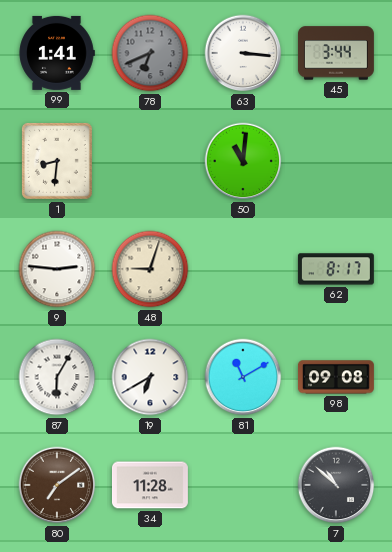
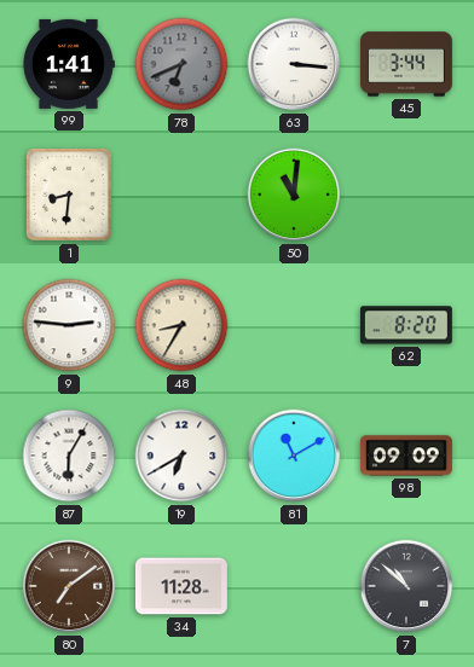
48: 9:03 -> 8:35 (181, 325)
62: 8:17 -> 8:20 (406, 325)
98: 09:08 -> 09:09 (406, 456)
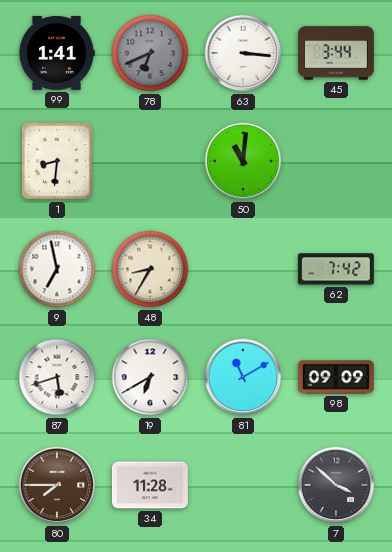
9: 2:46 -> 6:58 (57, 269)
62: 8:20 -> 7:42 (336, 269)
87: 6:05 -> 5:42 (57, 377)
80: 7:09 -> 7:45 (57, 485)
7: 10:52 -> 3:52 (336, 485)
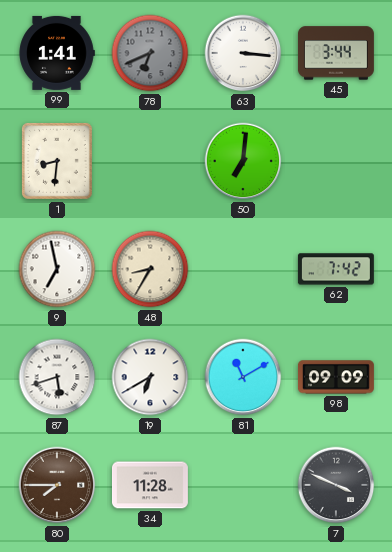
50: 11:01 -> 7:01 (243, 161)
7: 3:52 -> 3:49 (336, 485)
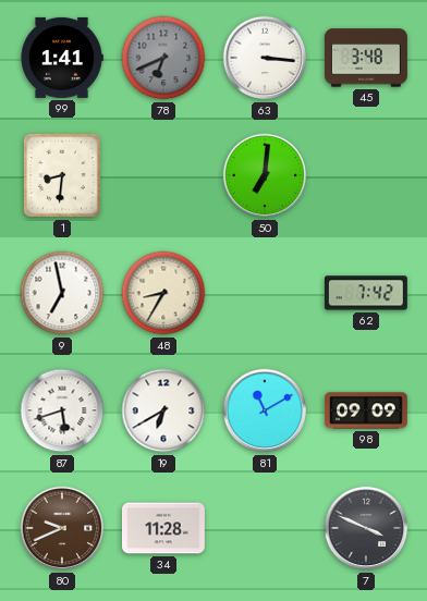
45: 3:44 -> 3:48 (366, 58)
80: 7:45 -> 9:41 (62, 528)
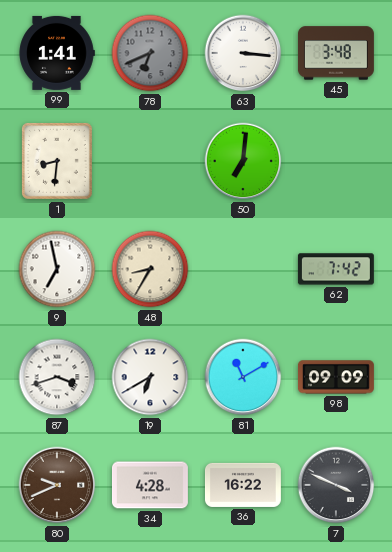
87: 5:42 -> 3:42 (57, 377)
34: 11:28 -> 4:28 (150, 485)
36: none -> 16:22 (243, 485)
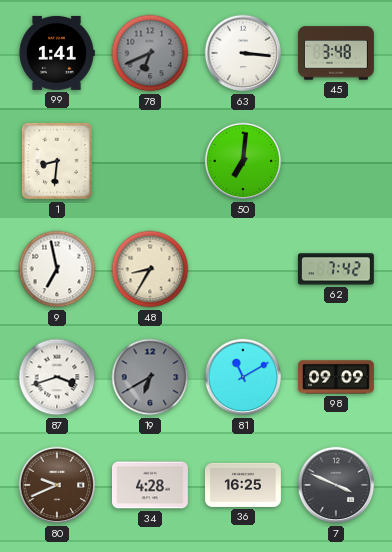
19 dial: white -> grey (150, 377)
36: 16:22 -> 16:25 (243, 485)
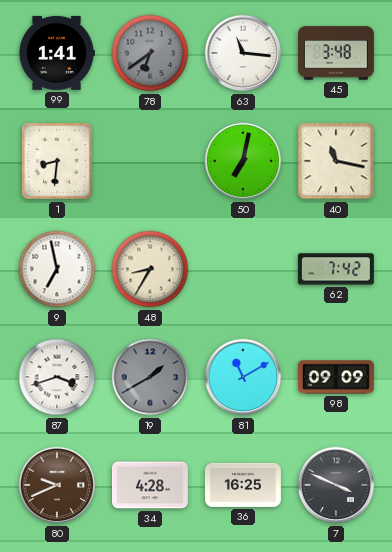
78: 6:41 -> 6:39 (150, 53)
63: 3:16 -> 11:16 (243, 53)
50: 7:01 -> 7:02 (243, 161)
40: none -> 11:17 (336, 161)
19: 6:40 -> 1:40 (150, 377)
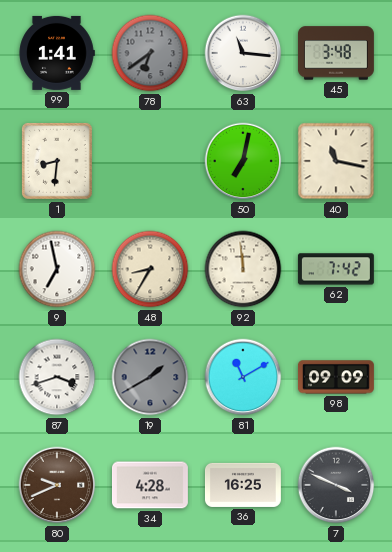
92: none -> 11:59 (243, 269)
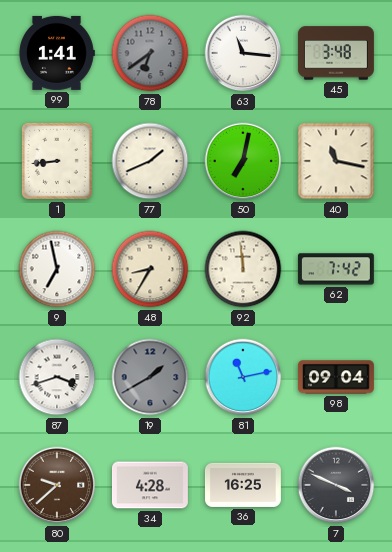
1: 8:31 -> 8:44 (57, 161)
77: none -> 1:41 (150, 161)
81: 11:10 -> 11:13 (243, 377)
98: 09:09 -> 09:04 (336, 377)
80: 9:41 -> 9:38 (57, 485)
